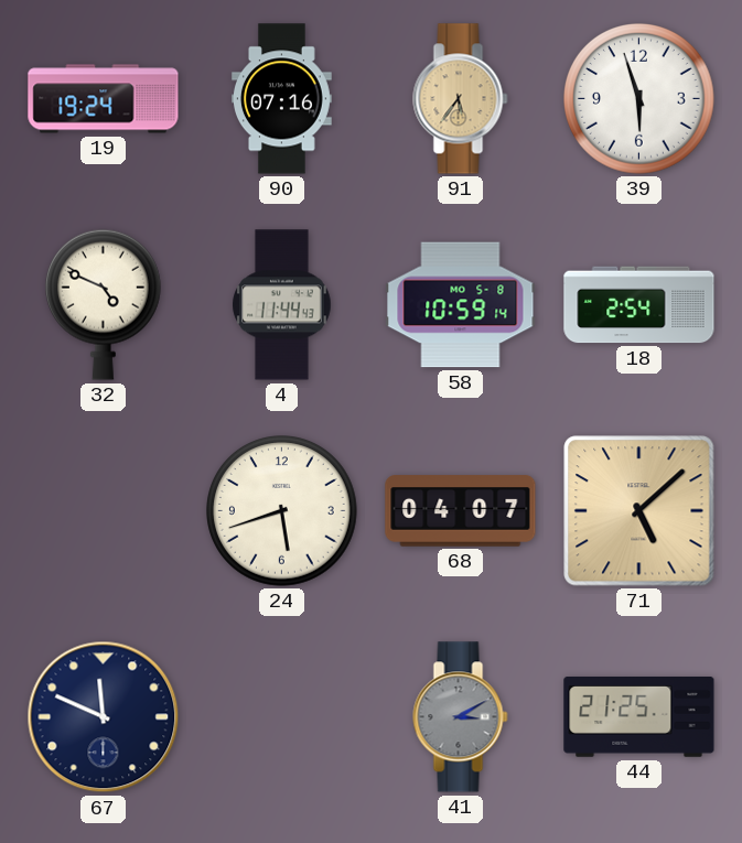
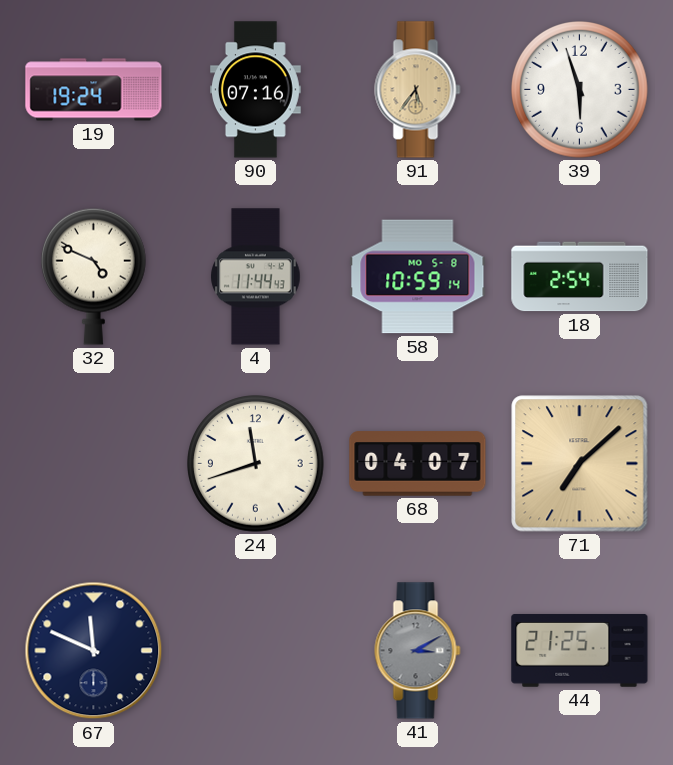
24: 5:42 -> 11:42 (256, 464)
71: 5:08 -> 7:08 (580, 464)
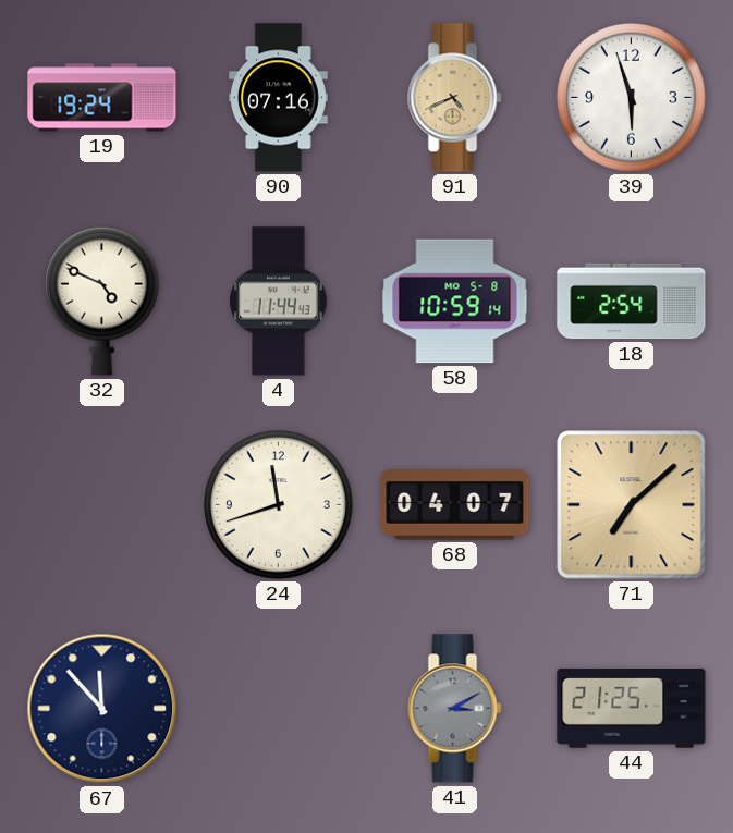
91: 5:36 -> 4:41 (455, 98)
67: 11:49 -> 11:53 (102, 709)
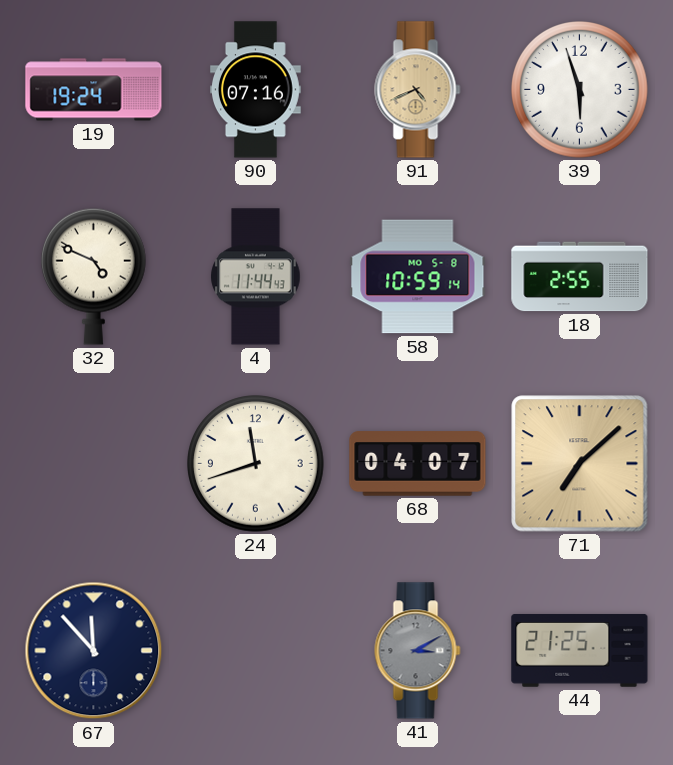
18: 2:54 -> 2:55 (580, 277)
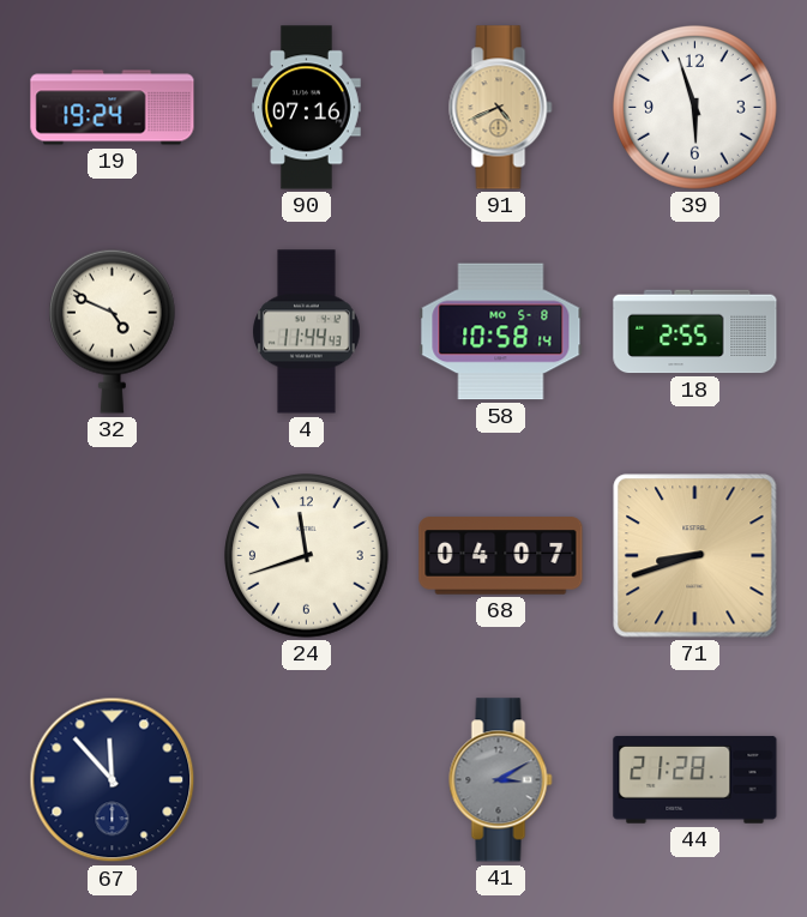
58: 10:59 -> 10:58 (501, 332)
71: 7:08 -> 8:42 (695, 556)
44: 21:25 -> 21:28 (695, 780)
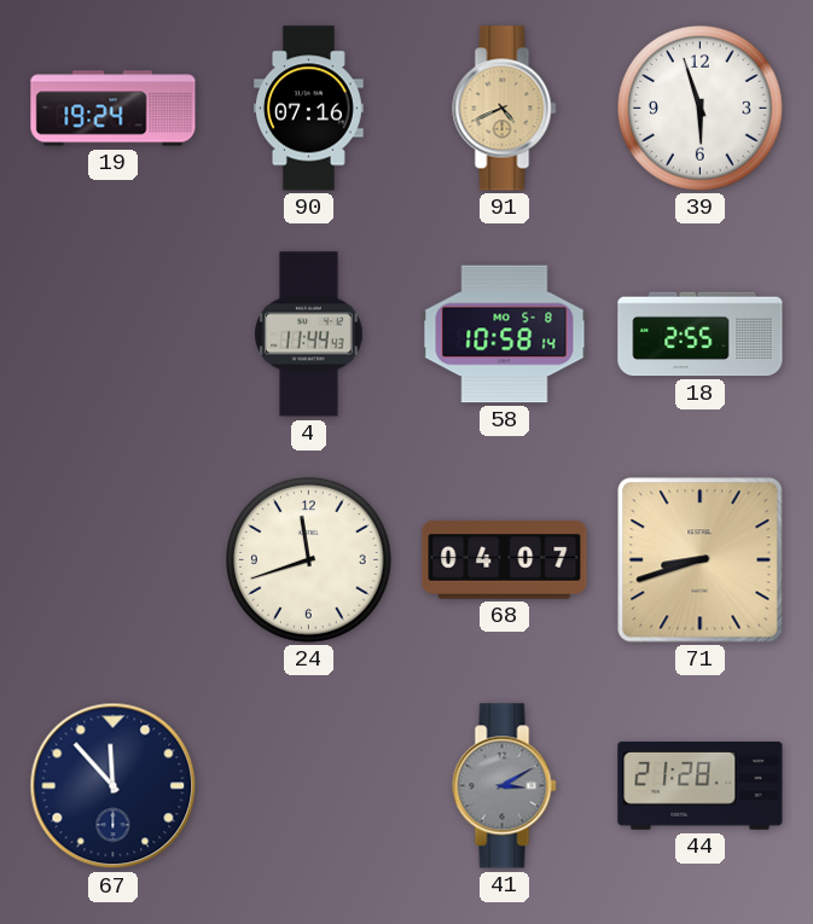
32: 4:49 -> none (112, 331)
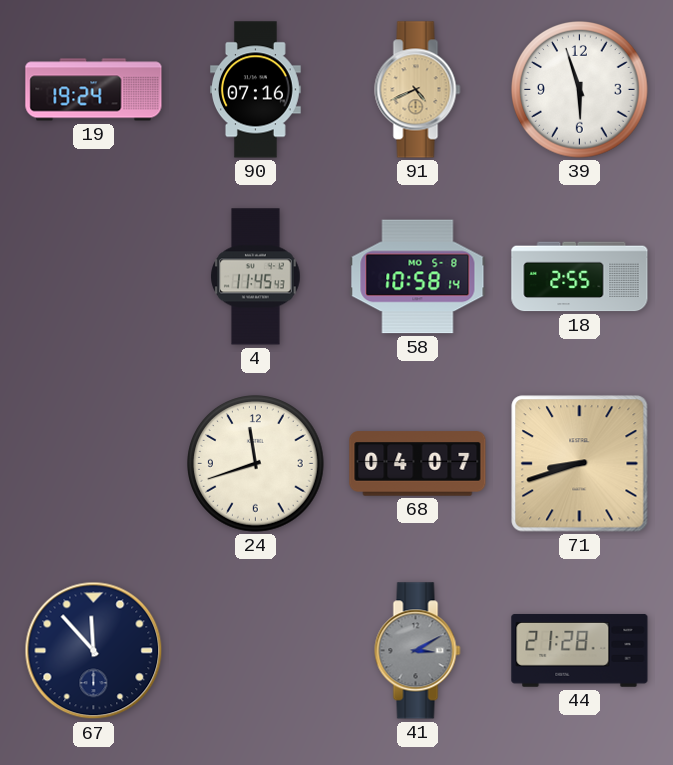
4: 11:44 -> 11:45 (256, 277)
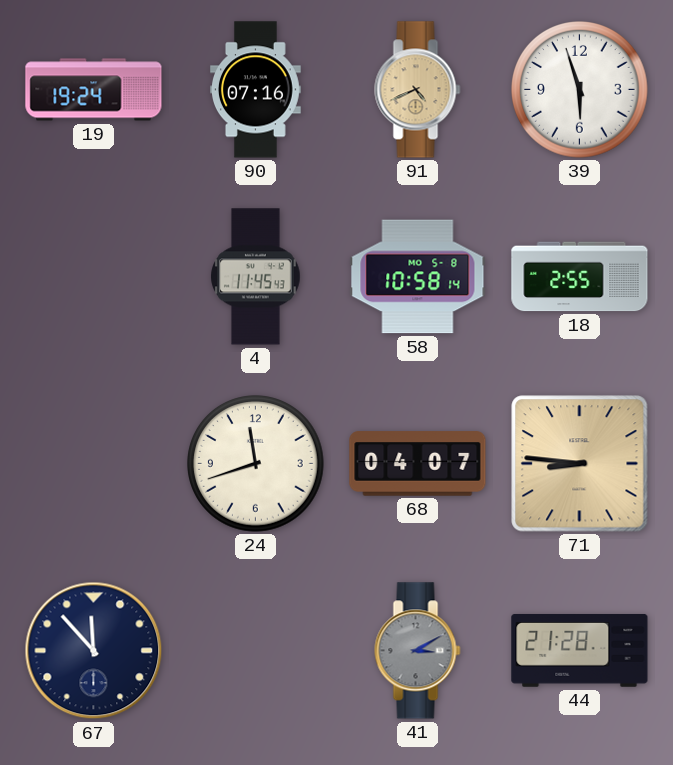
71: 8:42 -> 8:46 (580, 464)
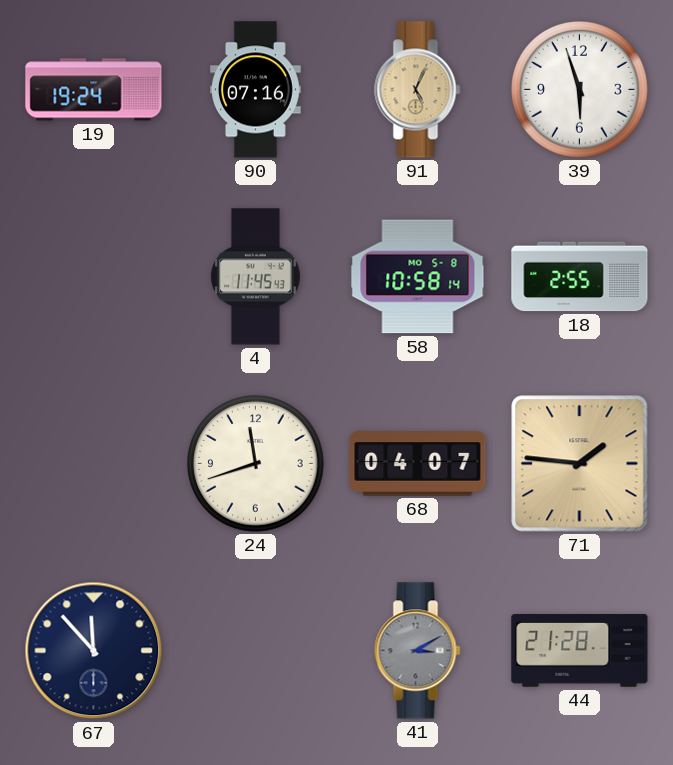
91: 4:41 -> 5:04 (418, 90)
71: 8:46 -> 1:46 (580, 464)
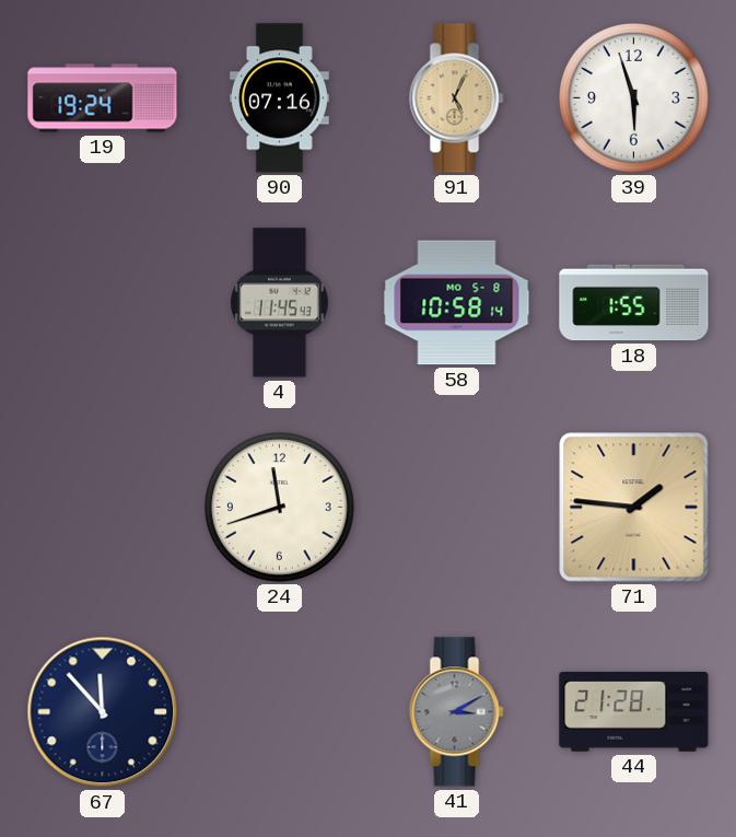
18: 2:55 -> 1:55 (634, 303)
68: 04:07 -> none (418, 464)
